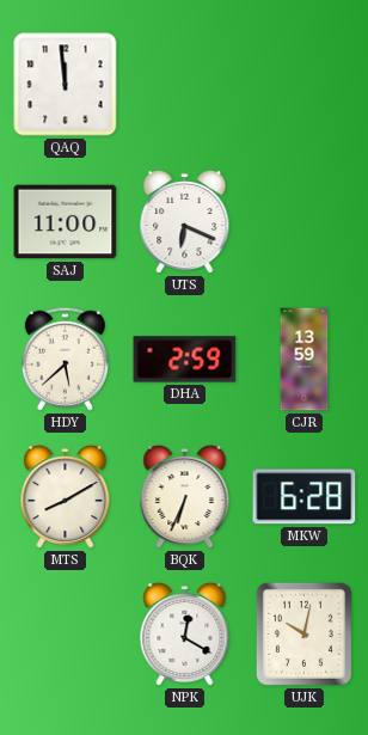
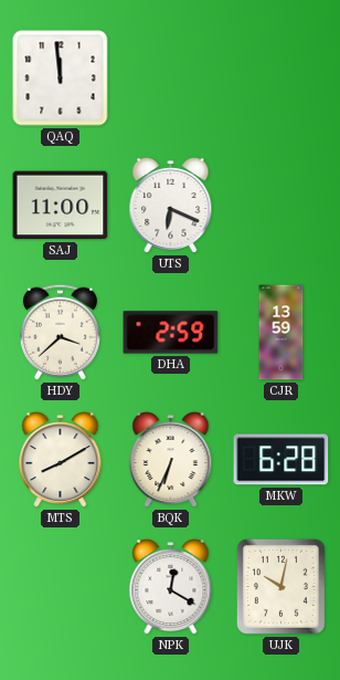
HDY: 5:38 -> 3:38 (60, 332)
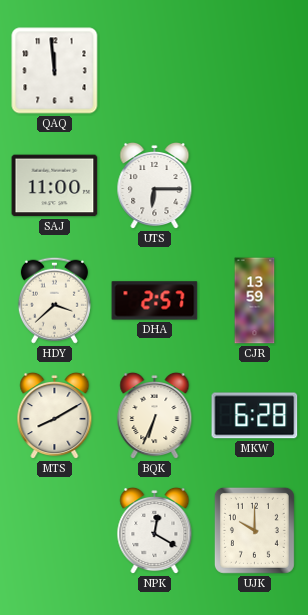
UTS: 6:19 -> 6:15 (155, 186)
DHA: 2:59 -> 2:57 (155, 301)
UJK: 10:02 -> 10:00 (254, 530)
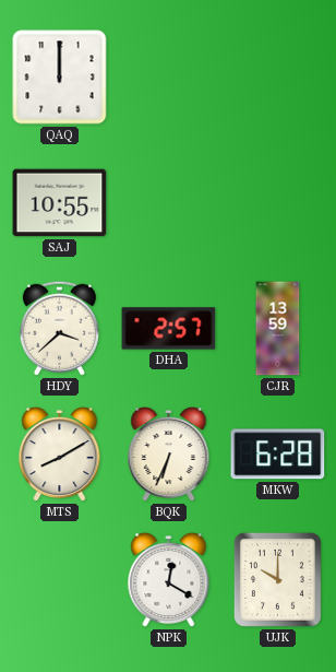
QAQ: 11:59 -> 12:00 (60, 78)
SAJ: 11:00 -> 10:55 (60, 203)
UTS: 6:15 -> none (155, 186)
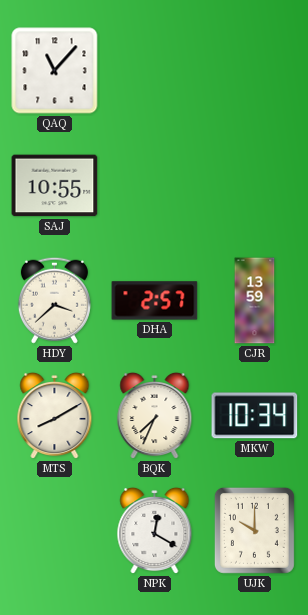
QAQ: 12:00 -> 11:07 (55, 71)
BQK: 6:34 -> 7:34 (155, 416)
MKW: 6:28 -> 10:34 (255, 416)
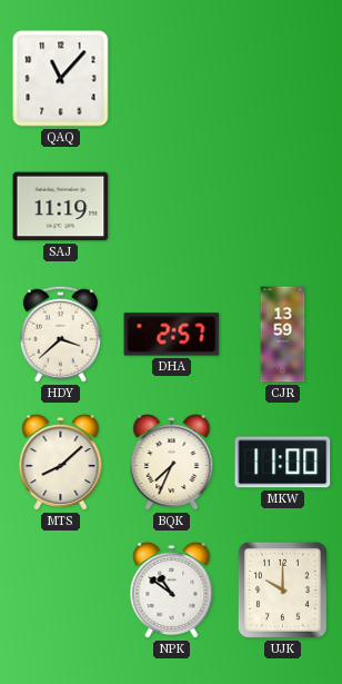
SAJ: 10:55 -> 11:19 (61, 207)
MTS: 8:10 -> 8:08 (61, 463)
MKW: 10:34 -> 11:00 (283, 463)
NPK: 12:20 -> 10:51 (172, 591)
